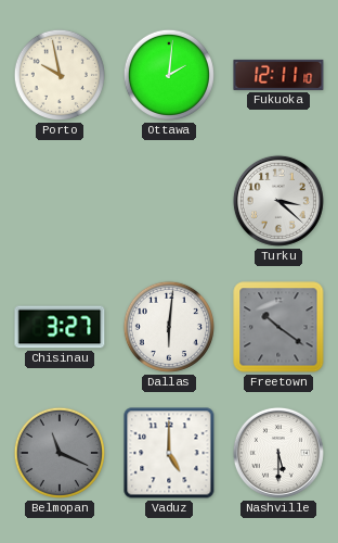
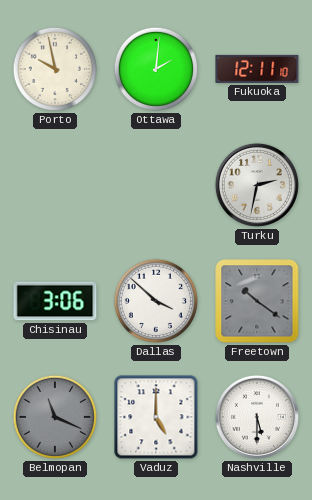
Turku: 3:22 -> 2:32 (257, 185)
Chisinau: 3:27 -> 3:06 (55, 301)
Dallas: 6:01 -> 3:52 (156, 301)
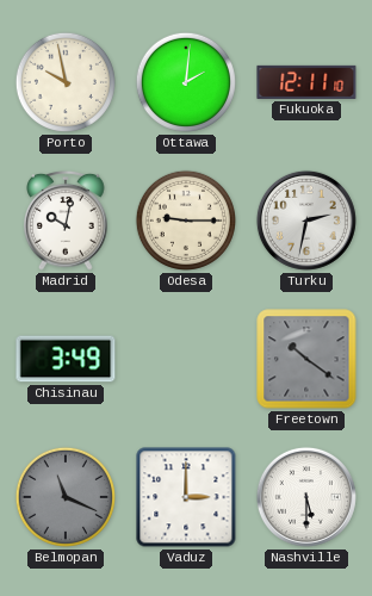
Madrid: none -> 10:02 (67, 221)
Odesa: none -> 9:15 (186, 221)
Chisinau: 3:06 -> 3:49 (66, 359)
Dallas: 3:52 -> none (156, 301)
Vaduz: 5:00 -> 3:00 (186, 497)
